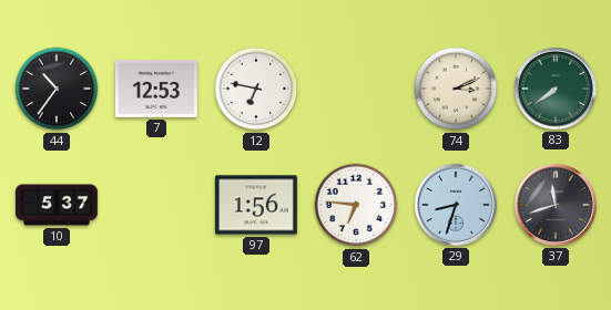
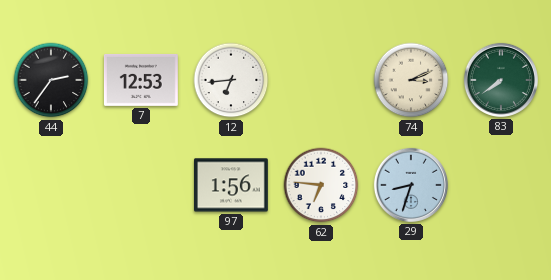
44: 10:36 -> 2:36 (51, 80)
12: 6:47 -> 6:44 (231, 80)
10: 5:37 -> none (58, 205)
37: 11:42 -> none (556, 205)
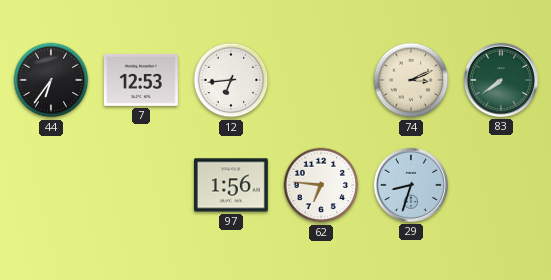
44: 2:36 -> 6:36 (51, 80)
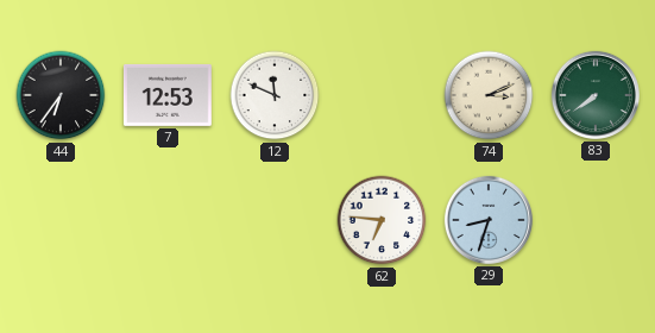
12: 6:44 -> 11:49 (275, 95)
97: 1:56 -> none (231, 185)
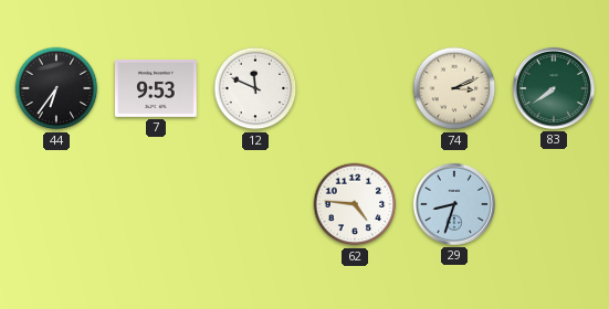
7: 12:53 -> 9:53 (156, 88)
62: 6:46 -> 4:46 (355, 204)
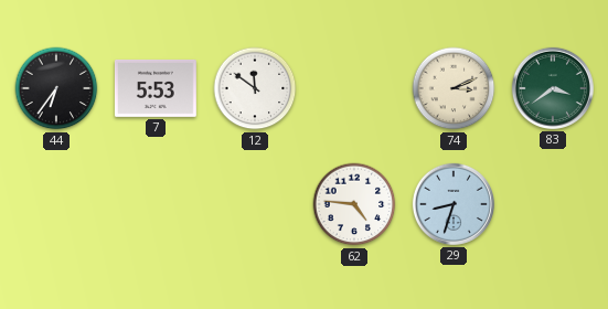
7: 9:53 -> 5:53 (156, 88)
12: 11:49 -> 11:51 (255, 88)
83: 7:39 -> 3:39 (553, 88)
